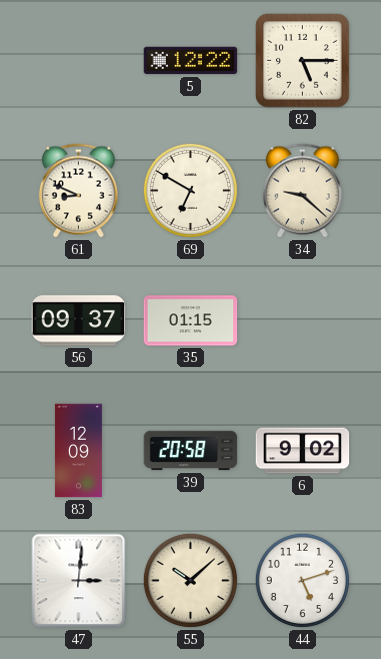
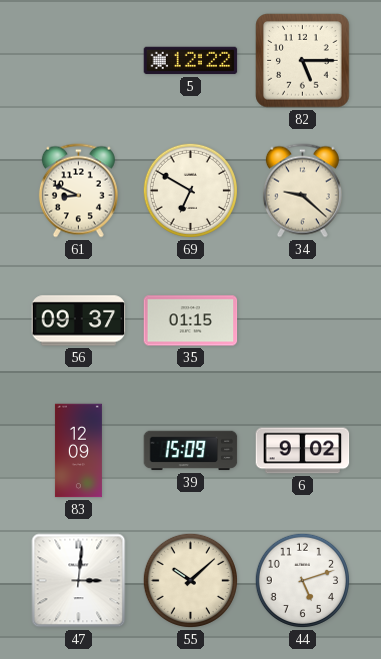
39: 20:58 -> 15:09 (191, 451)
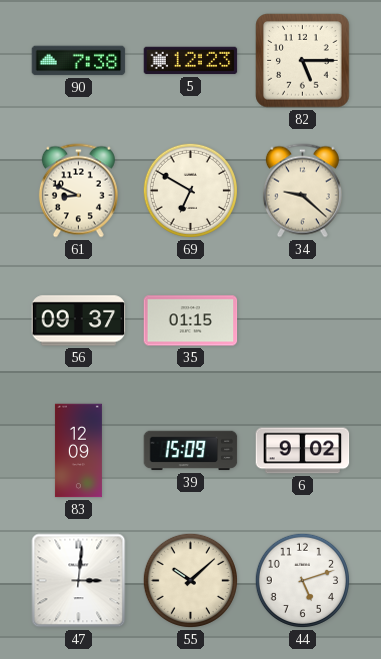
90: none -> 7:38 (79, 61)
5: 12:22 -> 12:23 (191, 61)
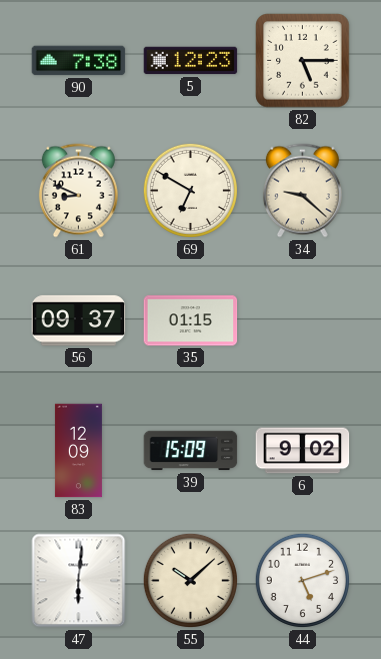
47: 3:01 -> 6:01 (79, 581)
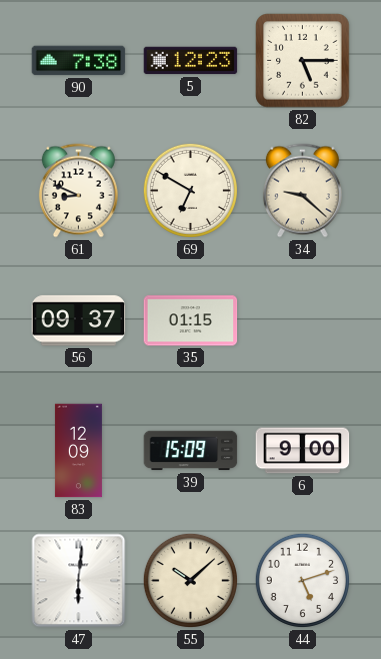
6: 9:02 -> 9:00 (303, 451)
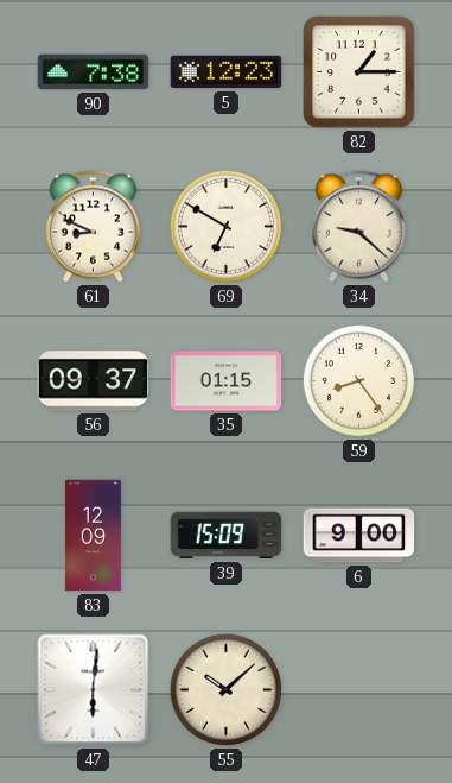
82: 5:15 -> 1:15 (359, 72)
59: none -> 8:24 (358, 380)
44: 5:12 -> none (302, 580)
